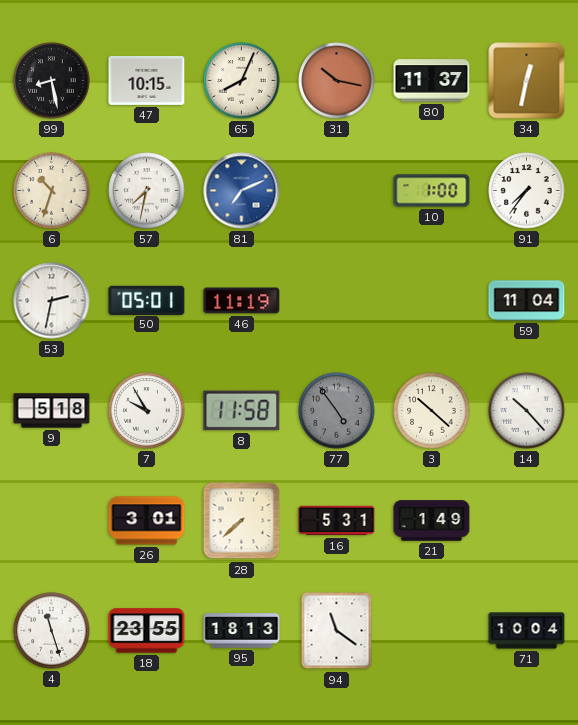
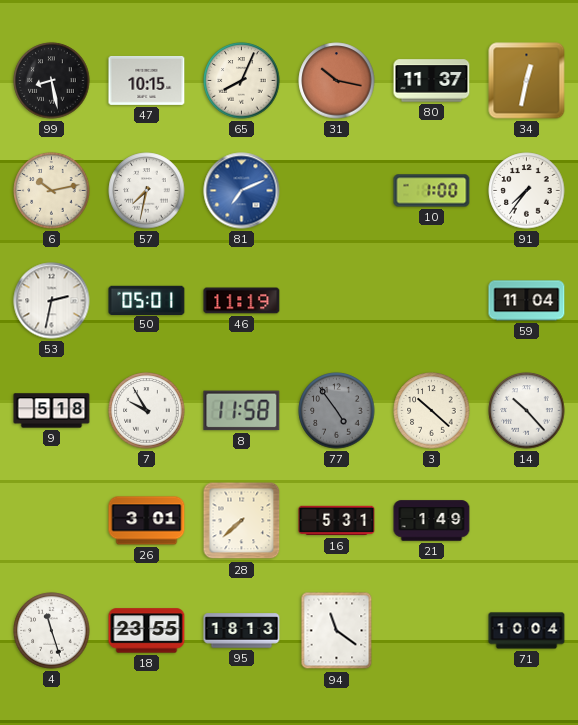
6: 10:33 -> 10:13 (52, 191)
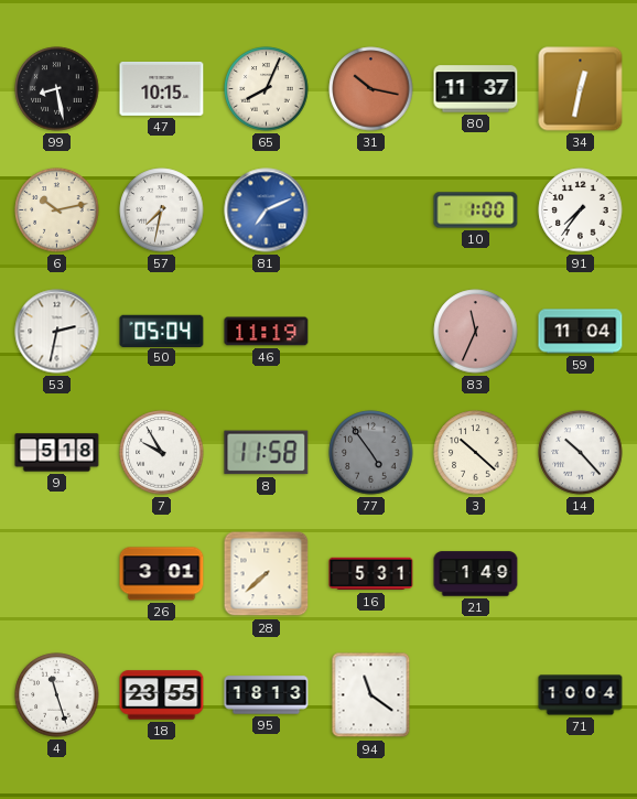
50: 05:01 -> 05:04 (162, 331)
83: none -> 11:34 (476, 332)
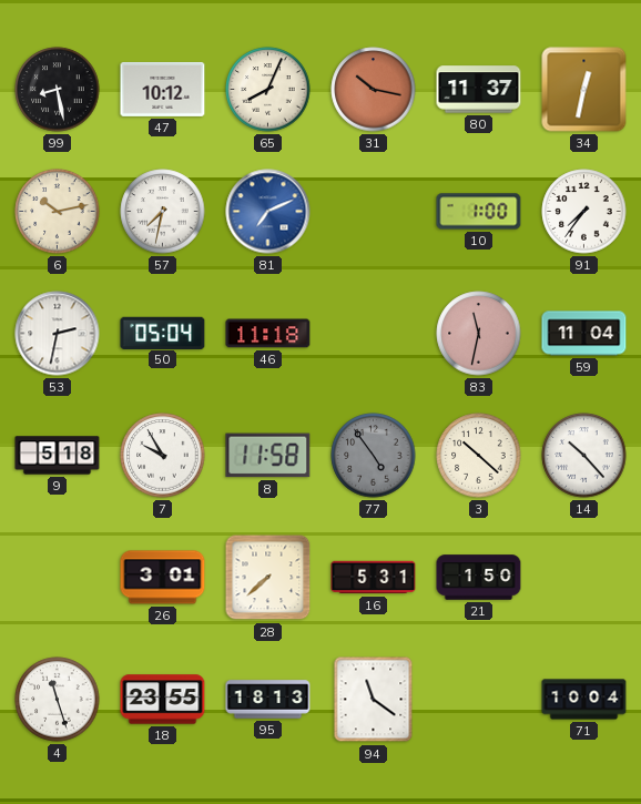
47: 10:15 -> 10:12 (163, 89)
46: 11:19 -> 11:18 (268, 334)
83: 11:34 -> 11:32 (479, 334)
21: 1:49 -> 1:50 (479, 578)
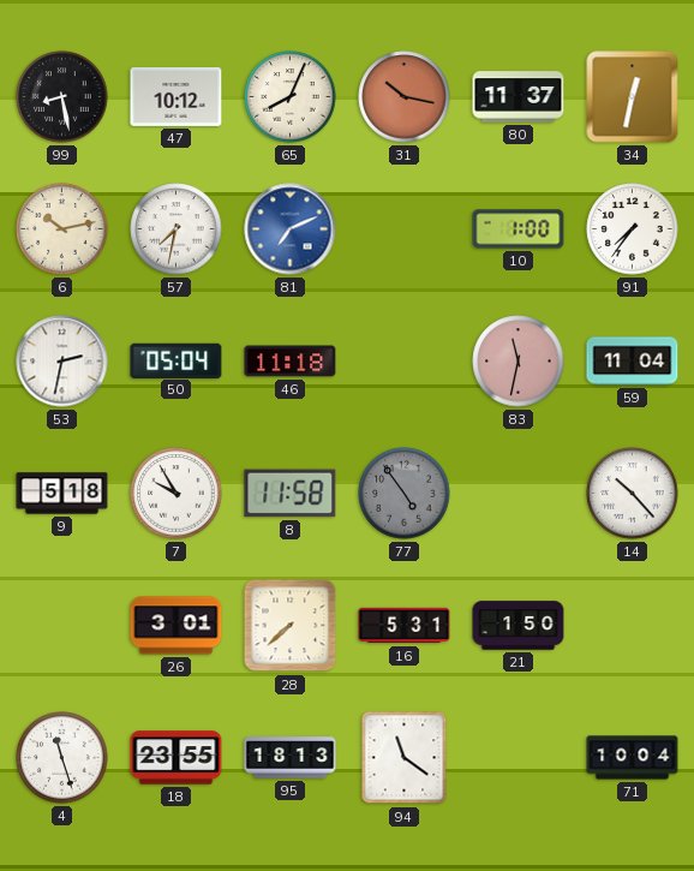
3: 10:22 -> none (479, 456)
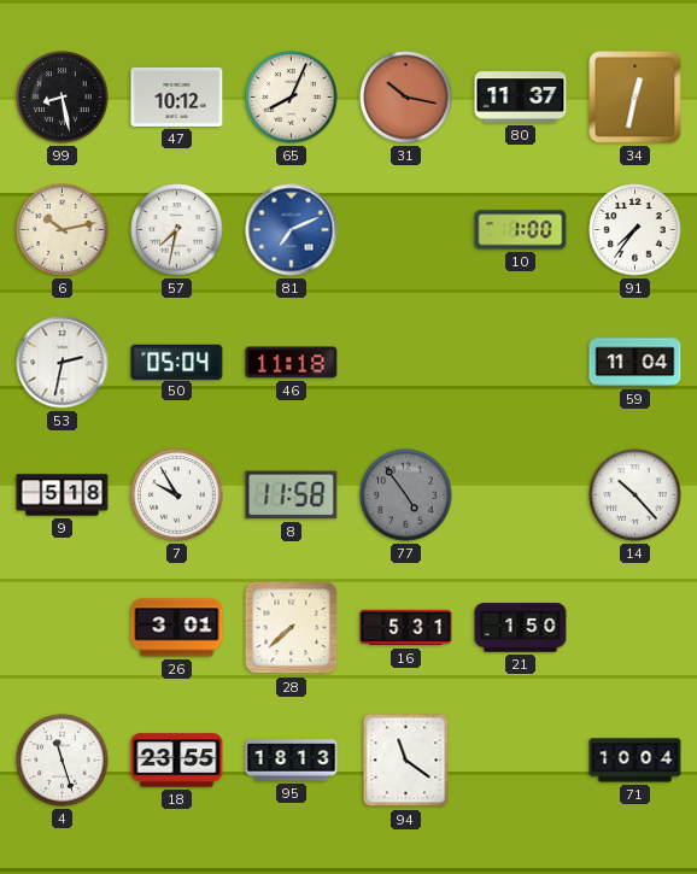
83: 11:32 -> none (519, 362)
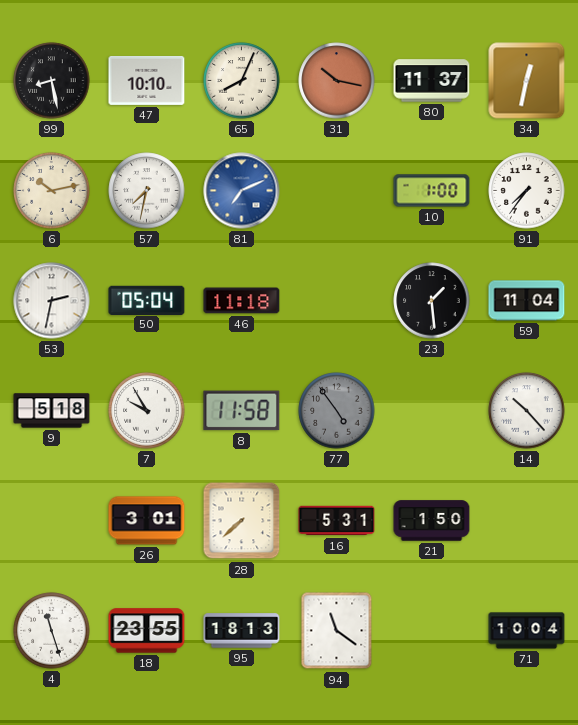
47: 10:12 -> 10:10 (147, 80)
23: none -> 1:29 (432, 301)
